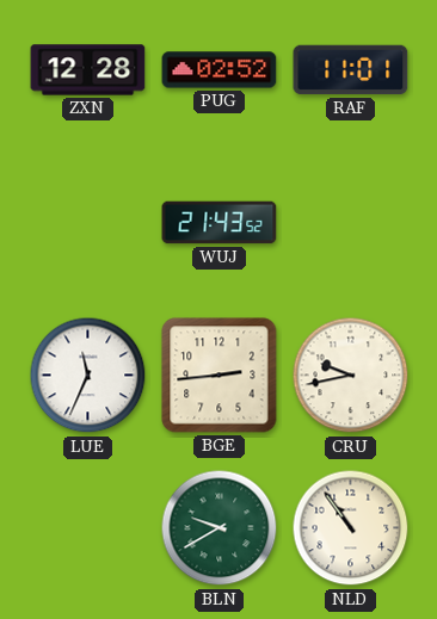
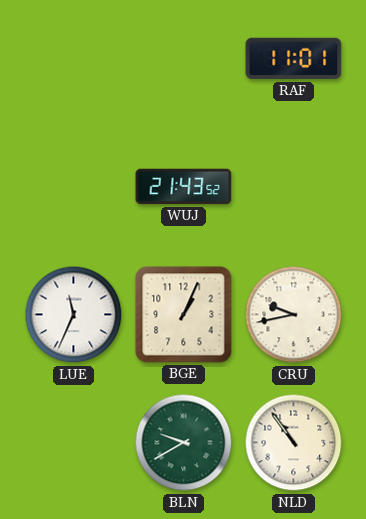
ZXN: 12:28 -> none (88, 70)
PUG: 02:52 -> none (220, 70)
BGE: 2:44 -> 1:04 (184, 315)
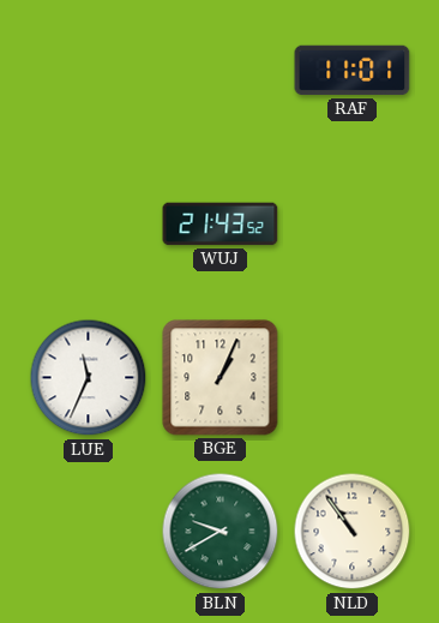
CRU: 9:43 -> none (294, 315)
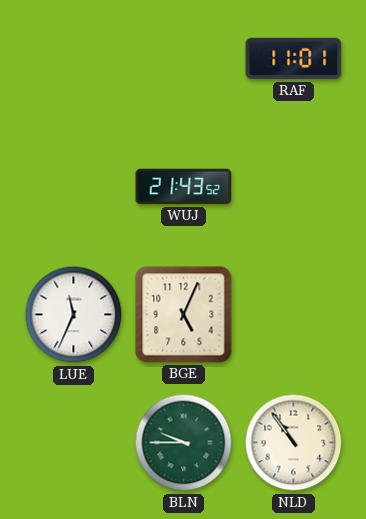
BGE: 1:04 -> 5:04 (184, 315)
BLN: 9:40 -> 9:45 (184, 443)
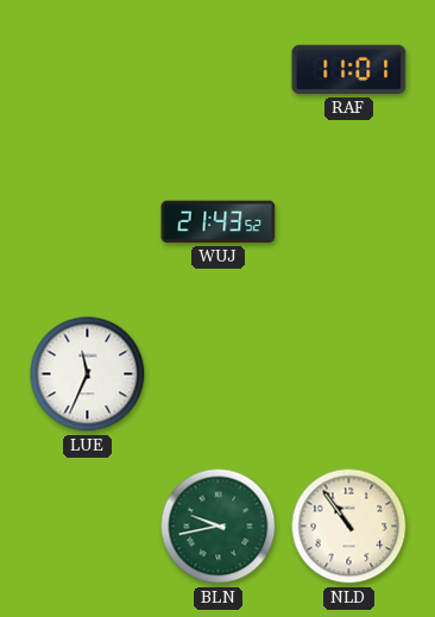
BGE: 5:04 -> none (184, 315)
BLN: 9:45 -> 9:43 (219, 527)
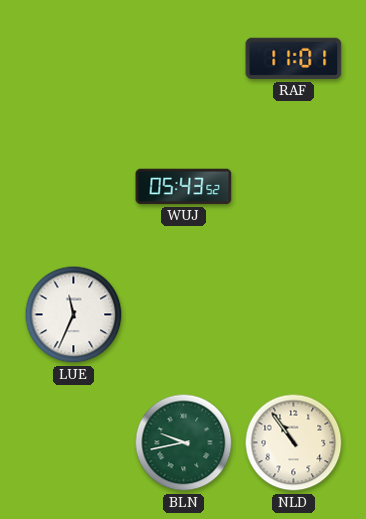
WUJ: 21:43 -> 05:43 (184, 187)
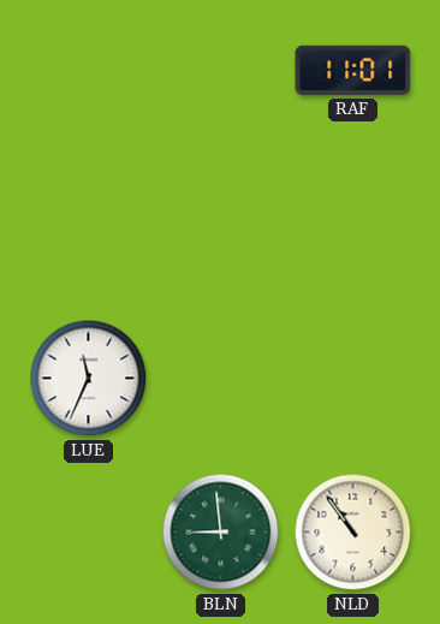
WUJ: 05:43 -> none (184, 187)
BLN: 9:43 -> 8:59 (221, 533)
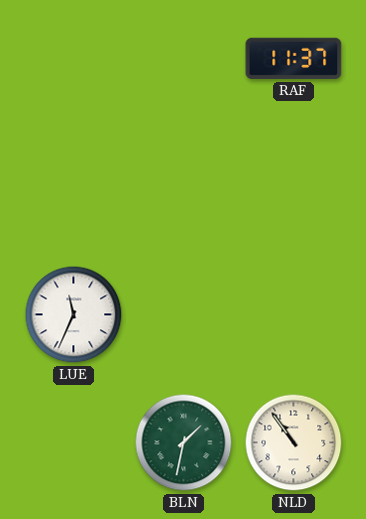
RAF: 11:01 -> 11:37 (294, 59)
BLN: 8:59 -> 1:32 (184, 443)
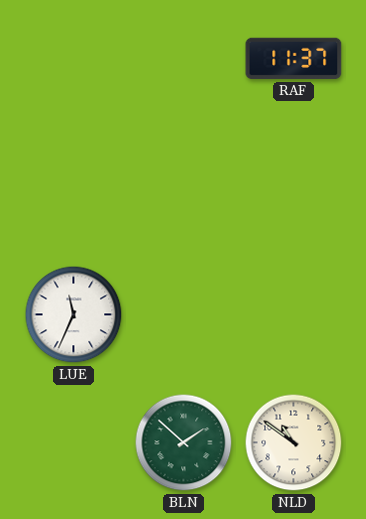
BLN: 1:32 -> 1:52 (184, 443)
NLD: 10:54 -> 10:51 (294, 443)
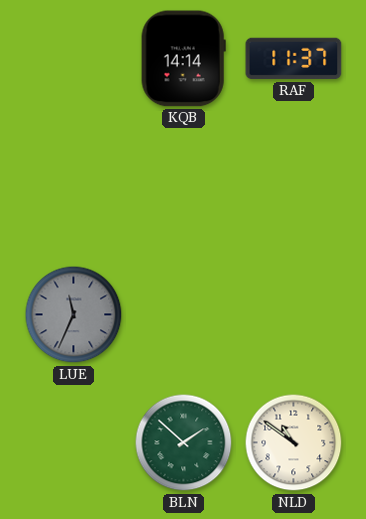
KQB: none -> 14:14 (183, 59)
LUE dial: white -> grey (74, 315)
